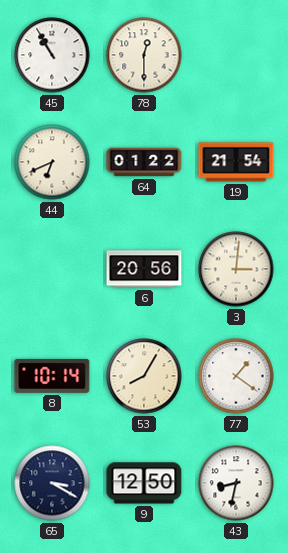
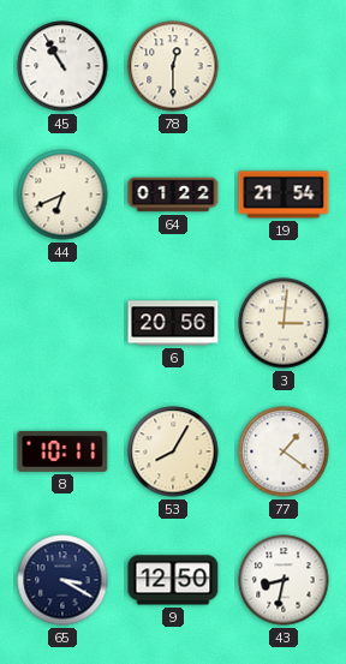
8: 10:14 -> 10:11 (62, 451)
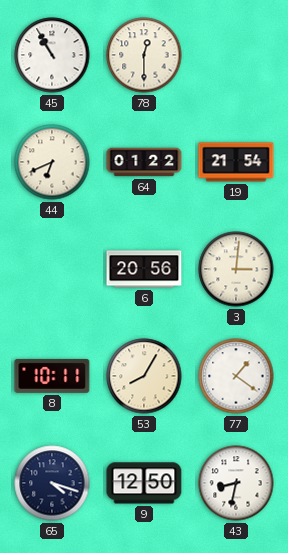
65: 3:20 -> 4:18 (52, 483)
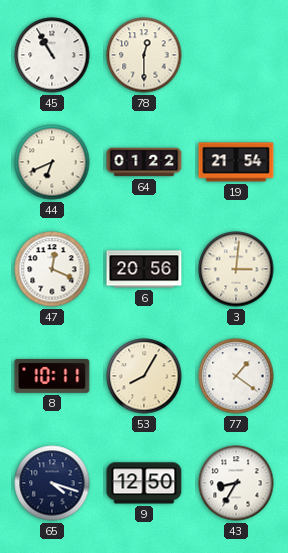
47: none -> 12:19 (52, 269)
43: 8:32 -> 8:35 (236, 483)
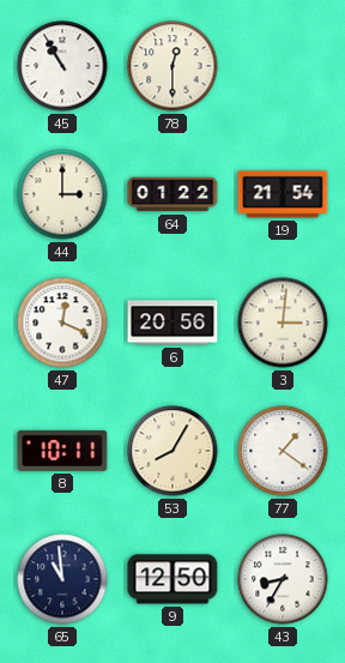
44: 6:41 -> 3:00 (62, 194)
65: 4:18 -> 10:59 (62, 579)
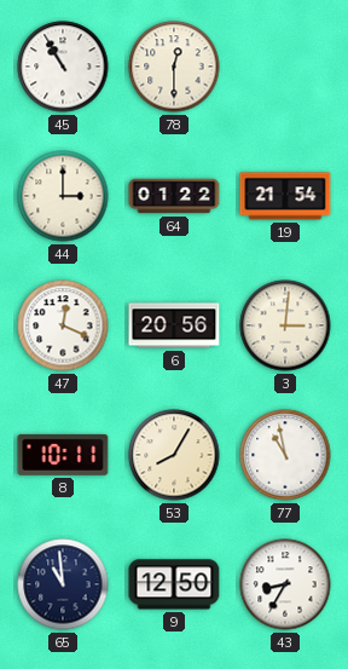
77: 1:21 -> 10:58 (285, 455)
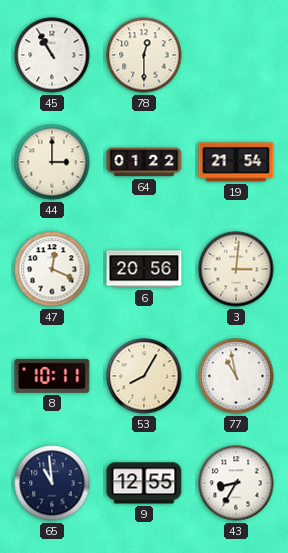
9: 12:50 -> 12:55 (144, 483)
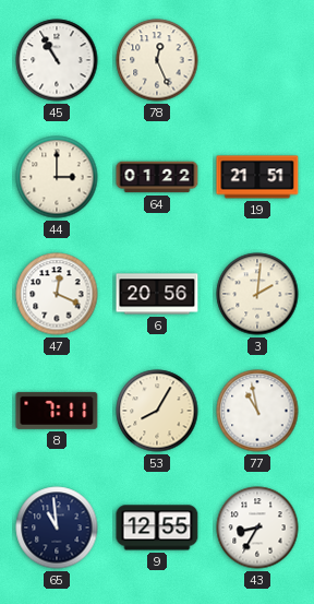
78: 12:30 -> 12:26 (157, 60)
19: 21:54 -> 21:51 (257, 177)
3: 3:01 -> 2:01 (257, 294)
8: 10:11 -> 7:11 (57, 411)
